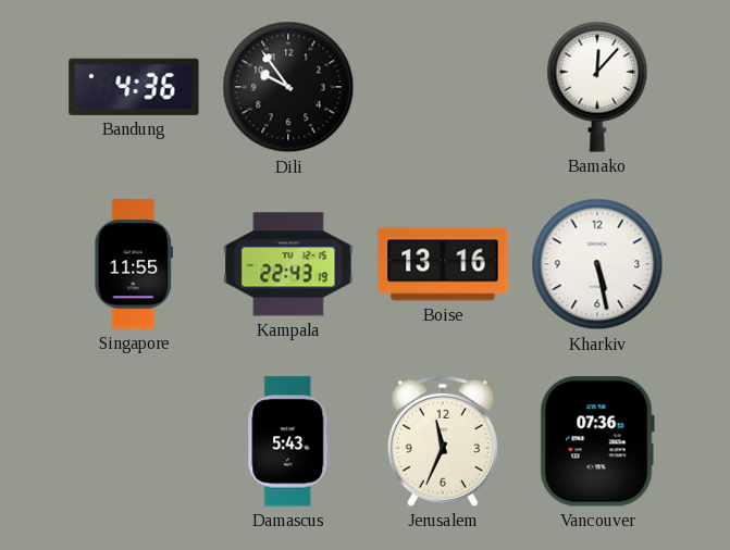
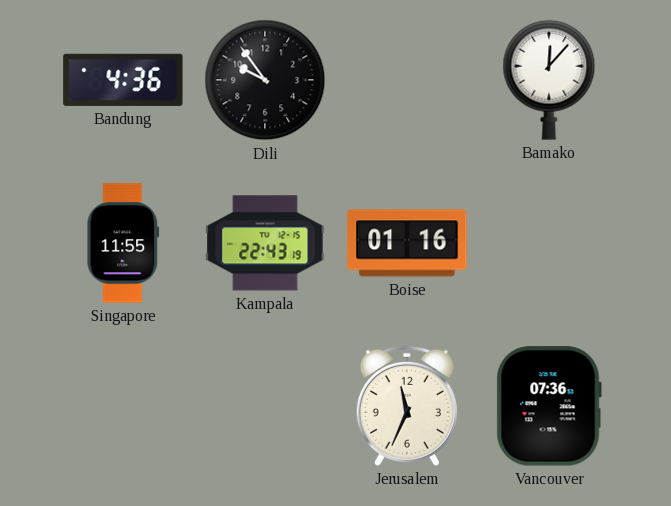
Boise: 13:16 -> 01:16 (407, 243)
Kharkiv: 5:28 -> none (597, 264)
Damascus: 5:43 -> none (288, 441)
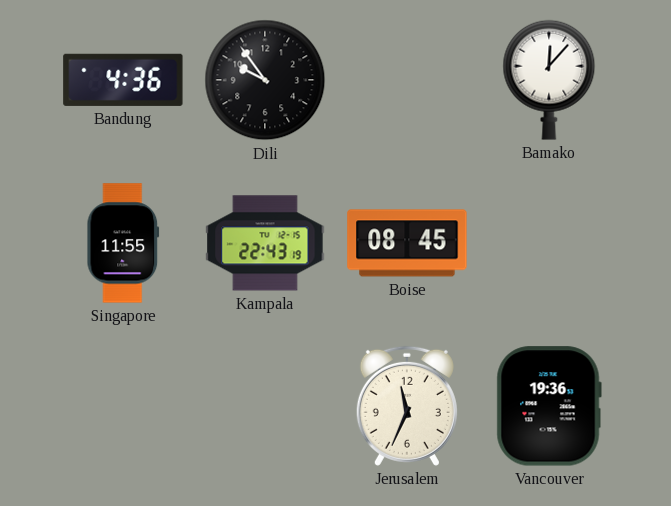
Boise: 01:16 -> 08:45 (407, 243)
Vancouver: 07:36 -> 19:36 (549, 406)
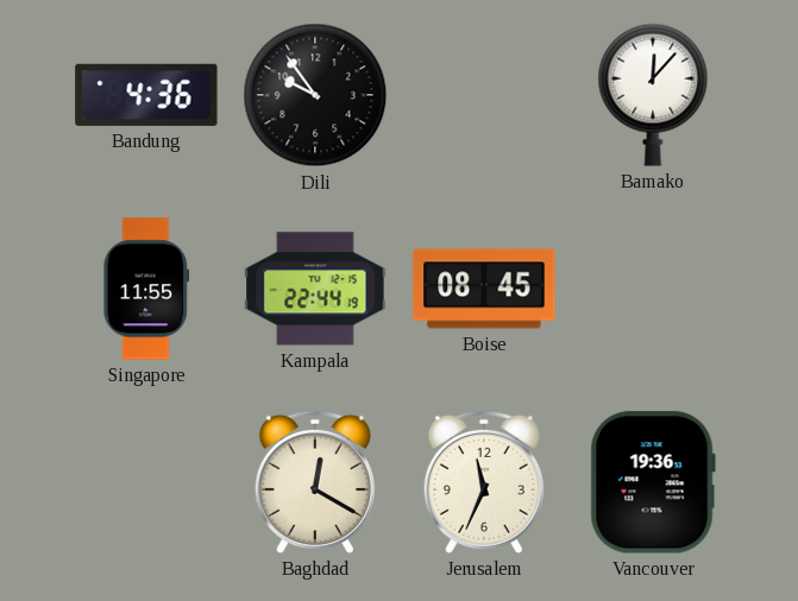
Kampala: 22:43 -> 22:44 (315, 289)
Baghdad: none -> 12:20 (315, 482)
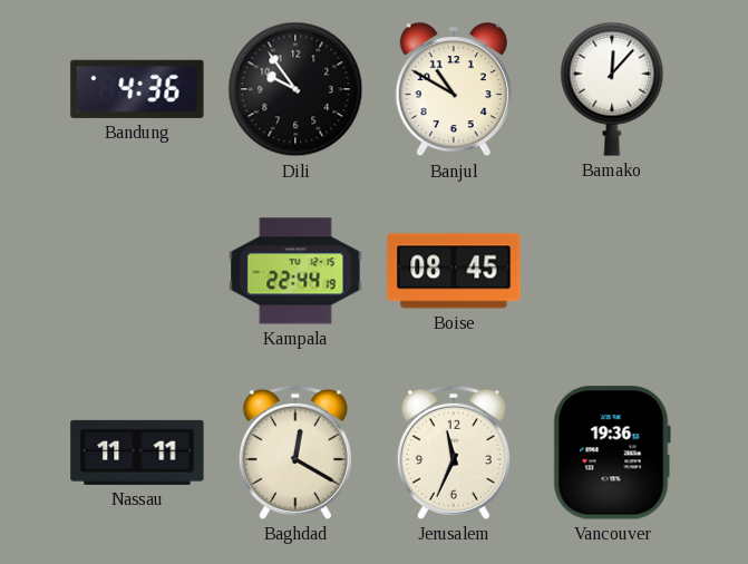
Banjul: none -> 10:50 (454, 90)
Singapore: 11:55 -> none (146, 289)
Nassau: none -> 11:11 (137, 453)
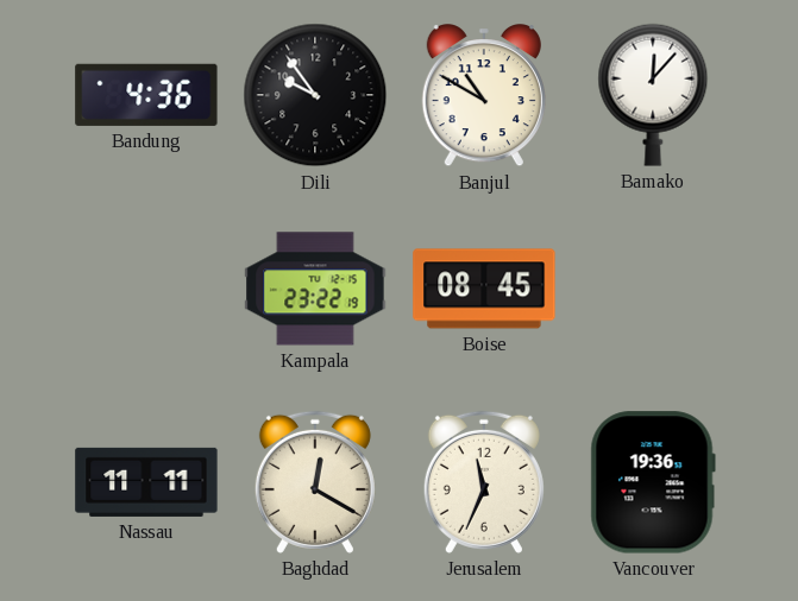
Kampala: 22:44 -> 23:22 (315, 289)
